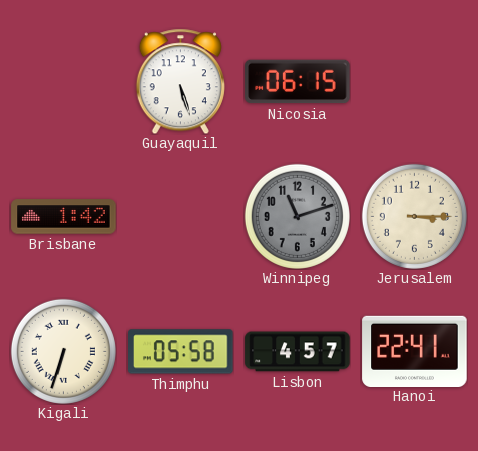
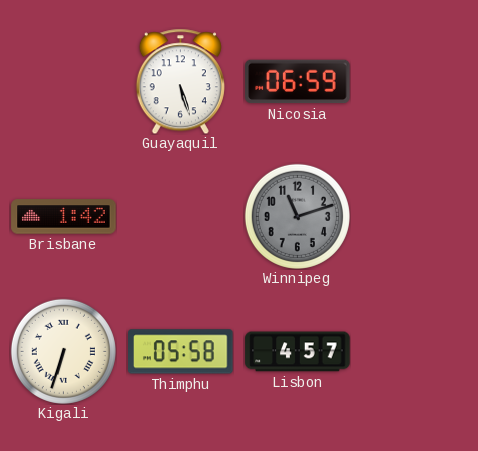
Nicosia: 06:15 -> 06:59 (298, 82)
Jerusalem: 3:15 -> none (414, 216)
Hanoi: 22:41 -> none (415, 351)
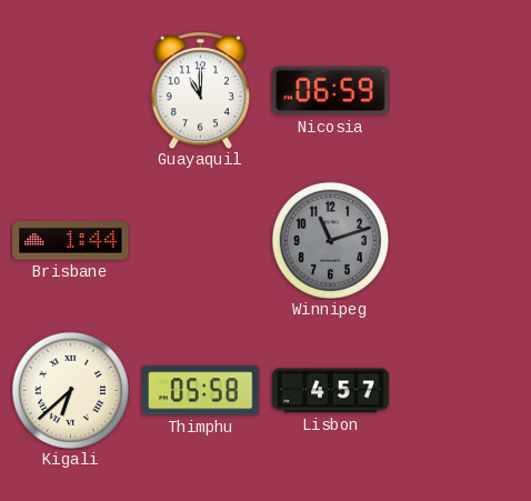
Guayaquil: 5:27 -> 11:00 (200, 90)
Brisbane: 1:42 -> 1:44 (71, 241)
Kigali: 6:33 -> 6:38 (70, 390)
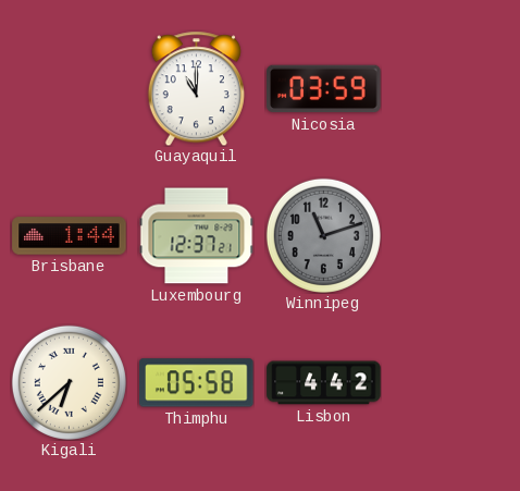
Nicosia: 06:59 -> 03:59 (324, 89)
Luxembourg: none -> 12:37 (196, 236)
Lisbon: 4:57 -> 4:42 (324, 383)
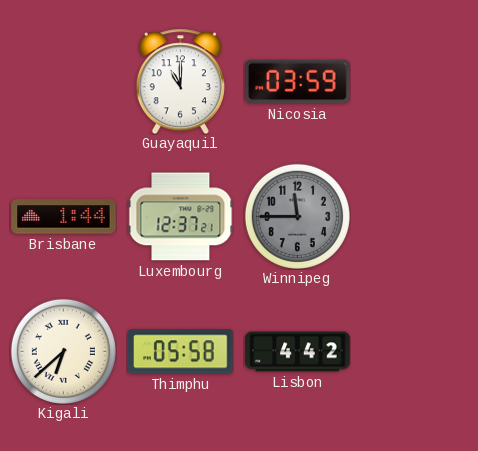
Winnipeg: 11:12 -> 11:45 (297, 216)
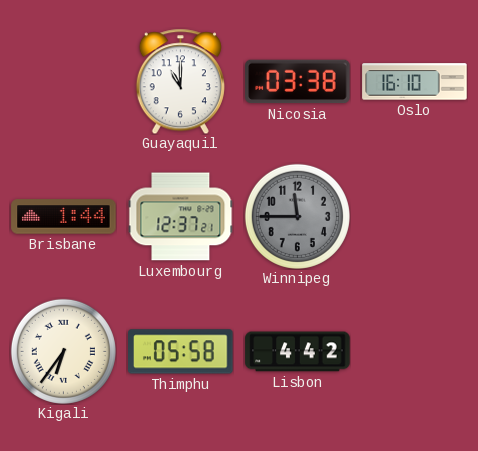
Nicosia: 03:59 -> 03:38 (298, 82)
Oslo: none -> 16:10 (415, 82)
Kigali: 6:38 -> 6:36 (63, 351)
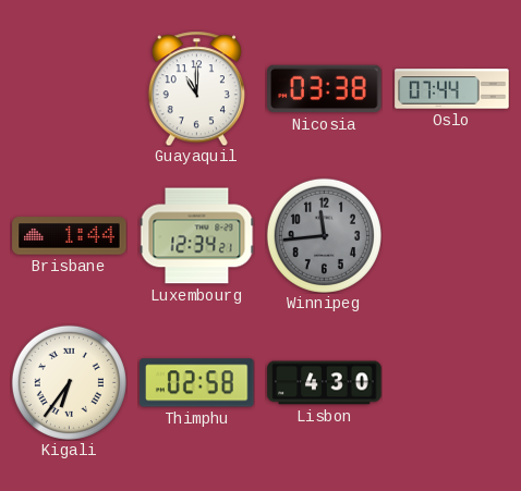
Oslo: 16:10 -> 07:44 (452, 89)
Luxembourg: 12:37 -> 12:34 (196, 236)
Winnipeg: 11:45 -> 11:44 (324, 235)
Thimphu: 05:58 -> 02:58 (197, 383)
Lisbon: 4:42 -> 4:30 (325, 383)
